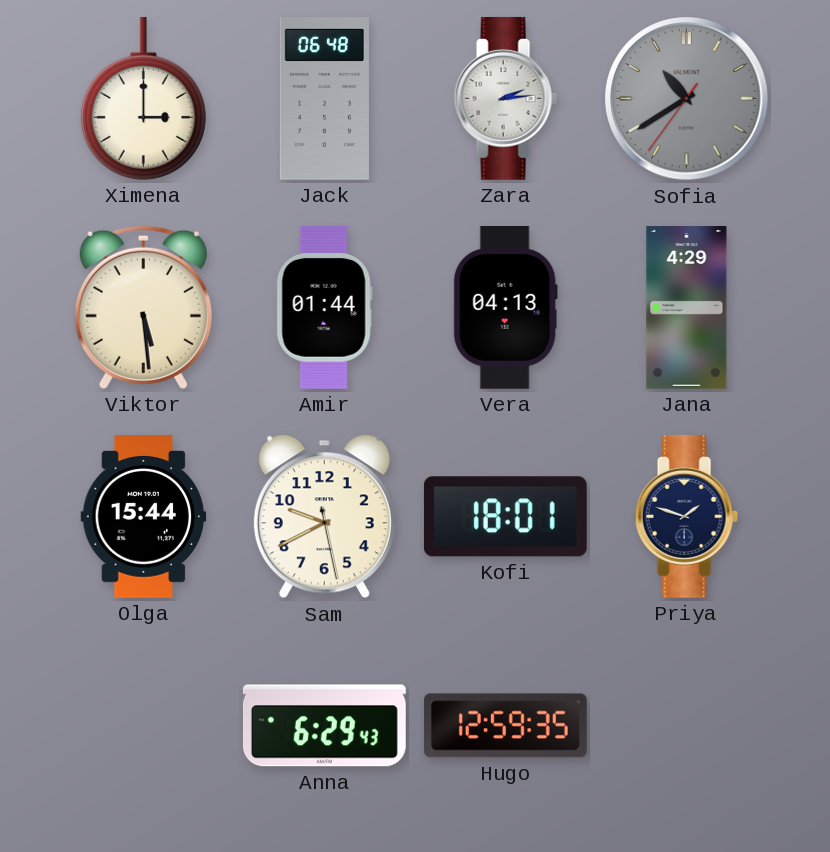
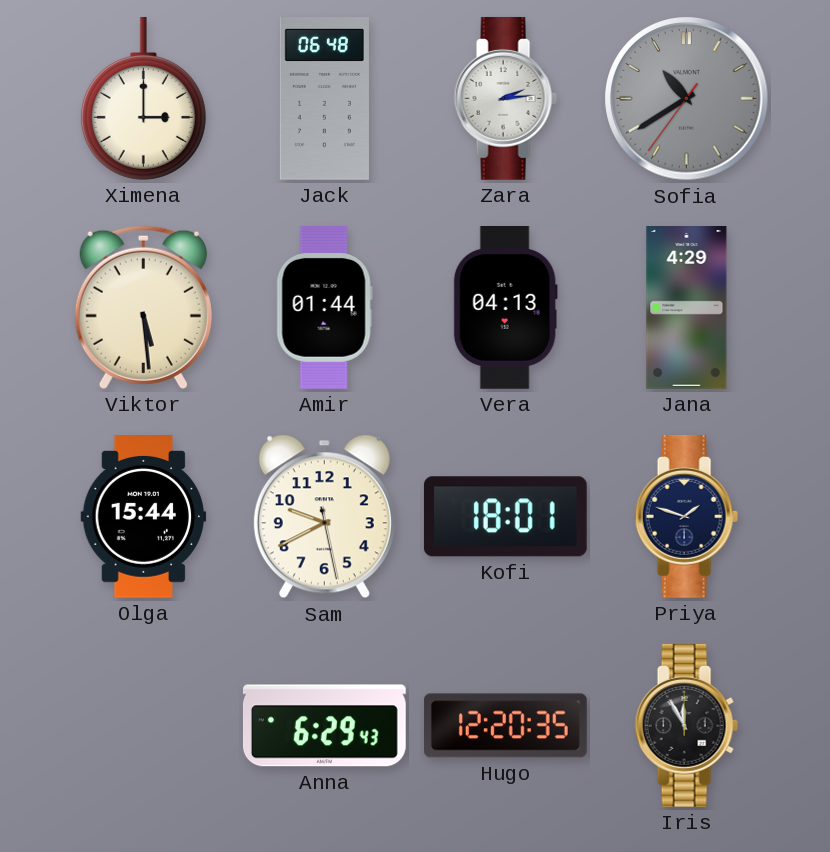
Hugo: 12:59 -> 12:20 (506, 726)
Iris: none -> 11:55 (686, 725)
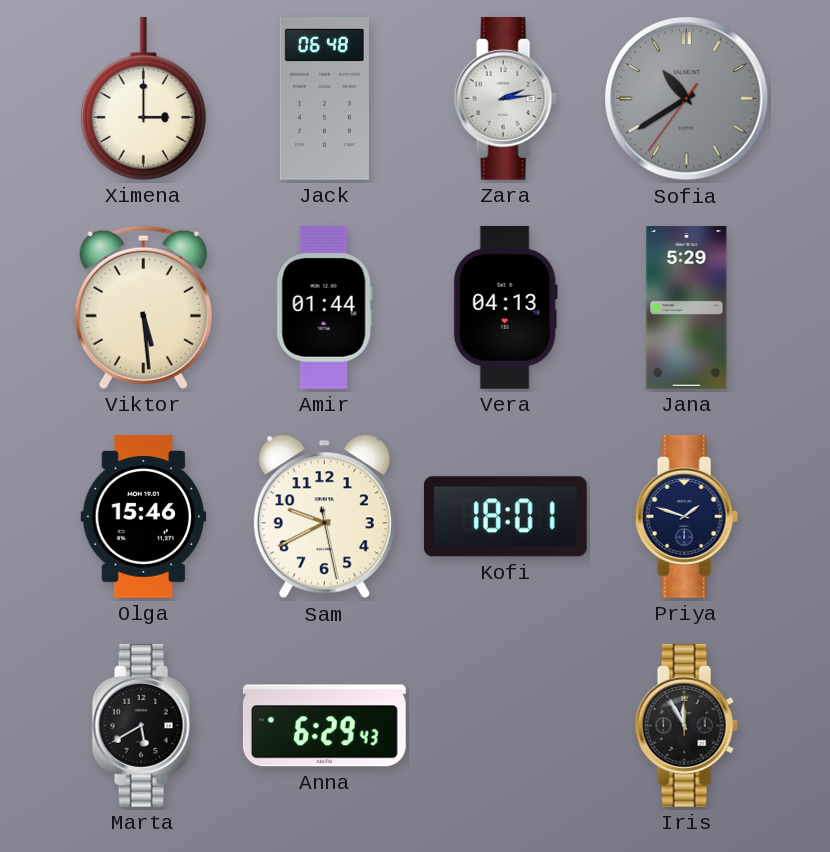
Jana: 4:29 -> 5:29 (687, 308)
Olga: 15:44 -> 15:46 (144, 517)
Marta: none -> 5:40 (143, 725)
Hugo: 12:20 -> none (506, 726)
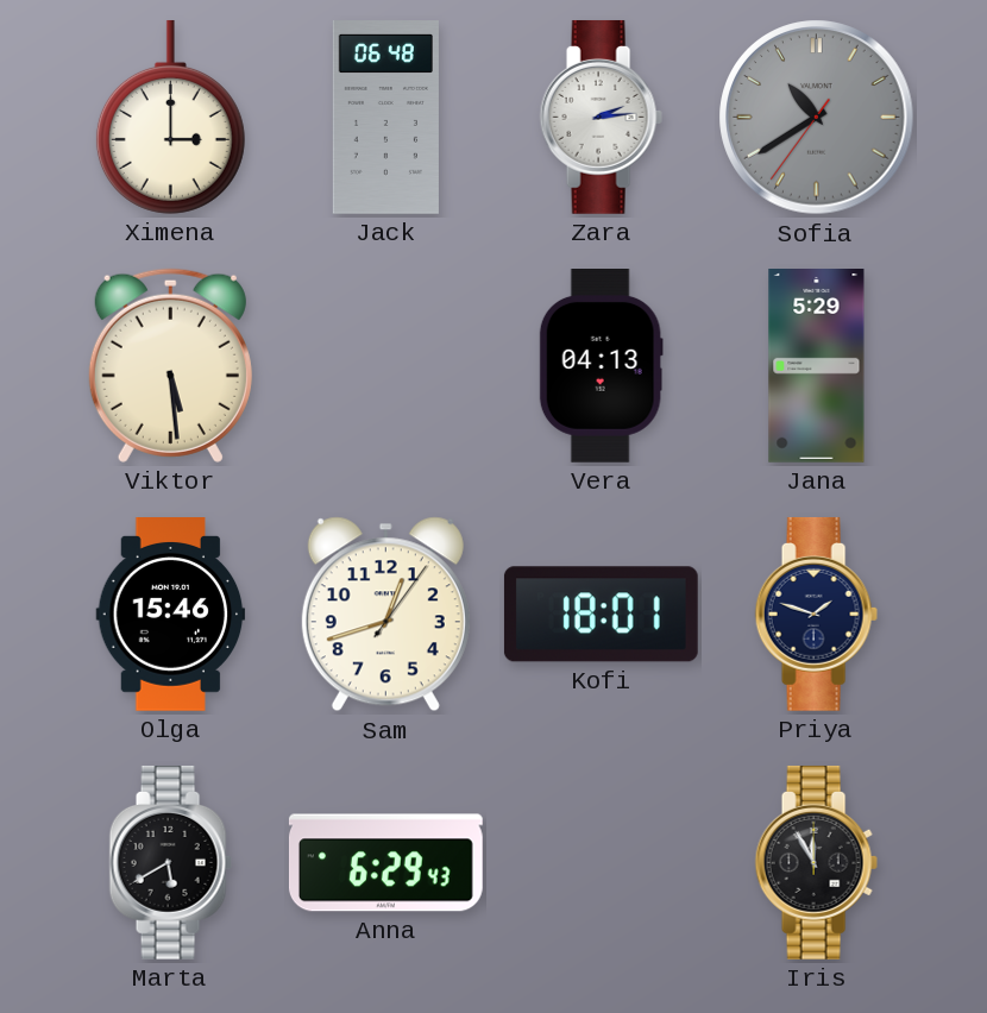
Amir: 01:44 -> none (324, 307)
Sam: 9:40 -> 12:42 (385, 615)
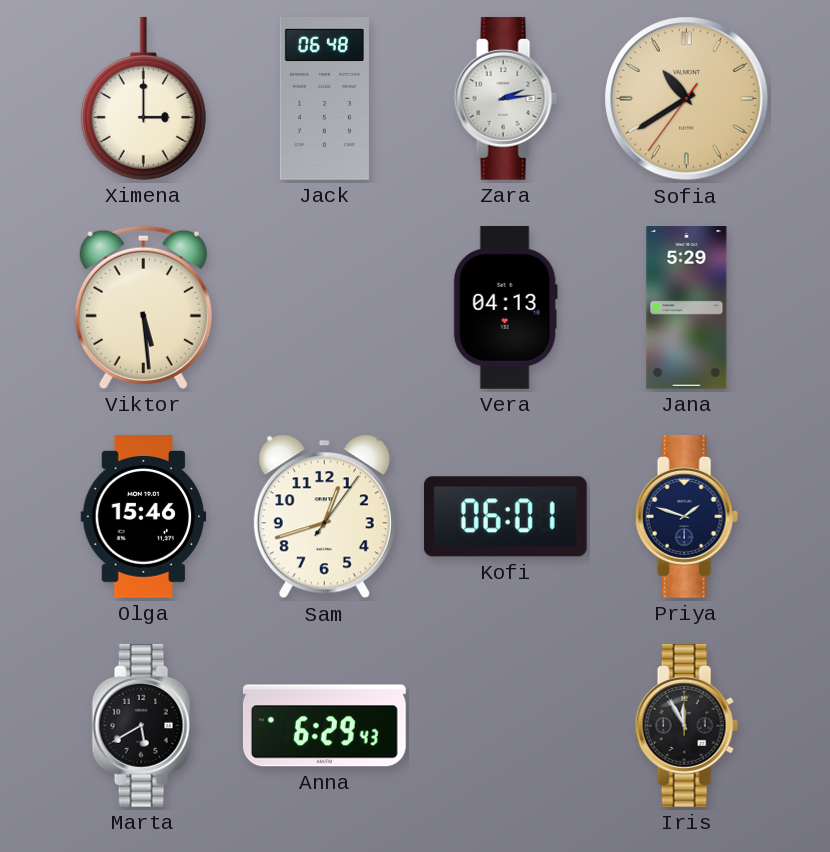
Sofia dial: grey -> champagne (687, 99)
Kofi: 18:01 -> 06:01 (505, 517)
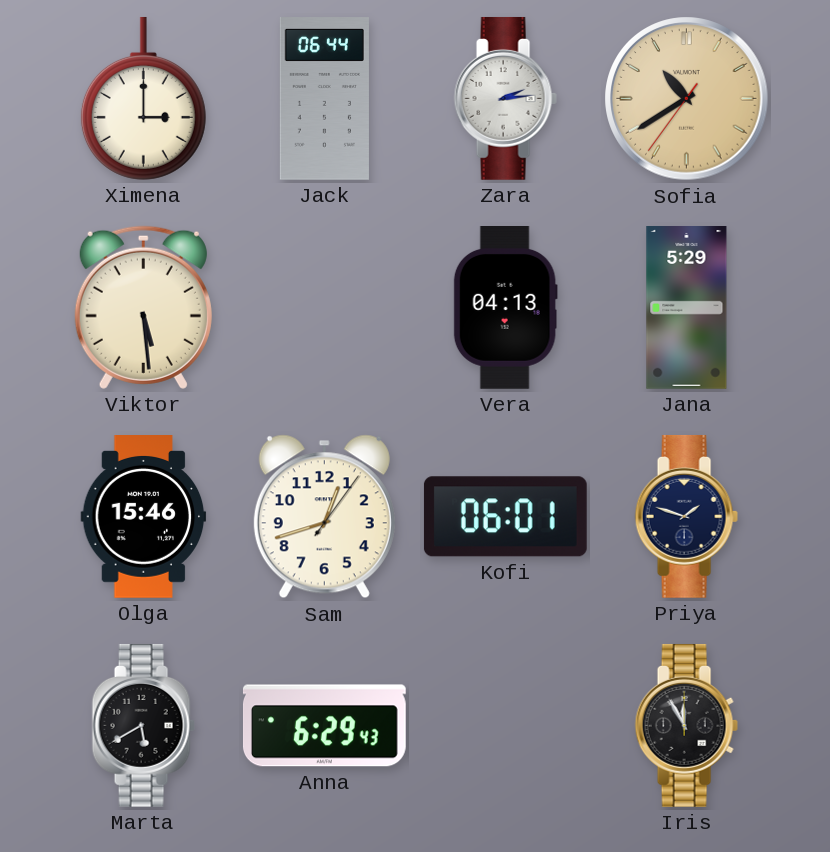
Jack: 06:48 -> 06:44 (324, 99)
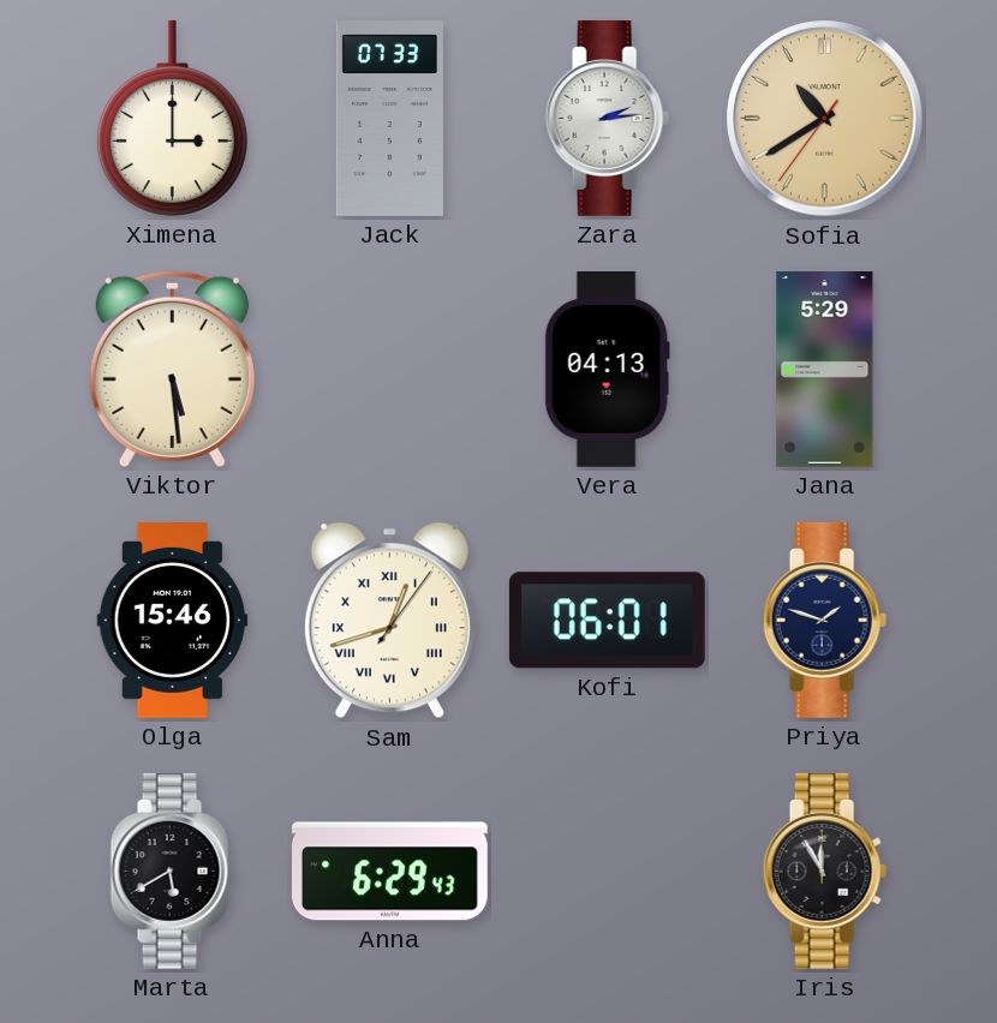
Jack: 06:44 -> 07:33 (389, 119)
Sam numerals: Arabic -> Roman (389, 621)
